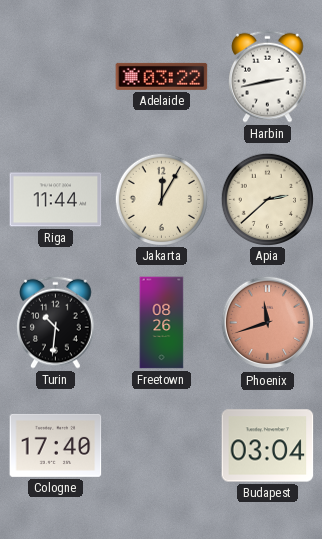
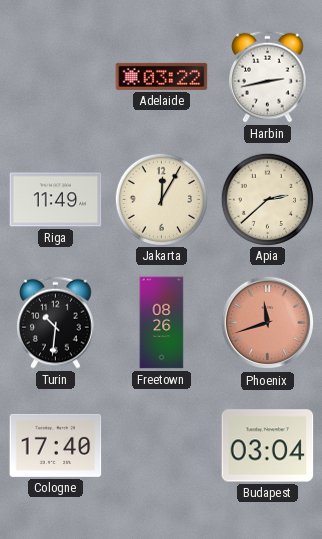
Riga: 11:44 -> 11:49 (56, 200)
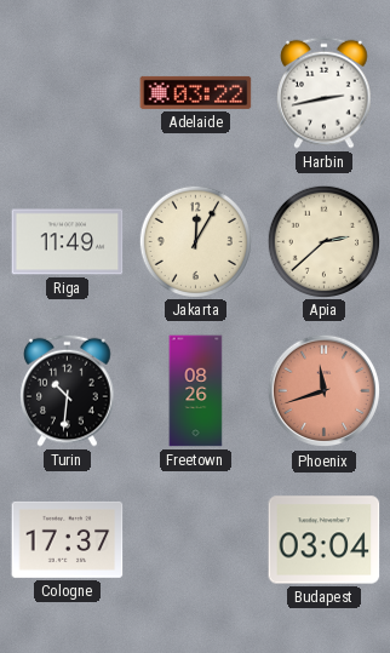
Cologne: 17:40 -> 17:37 (68, 539)
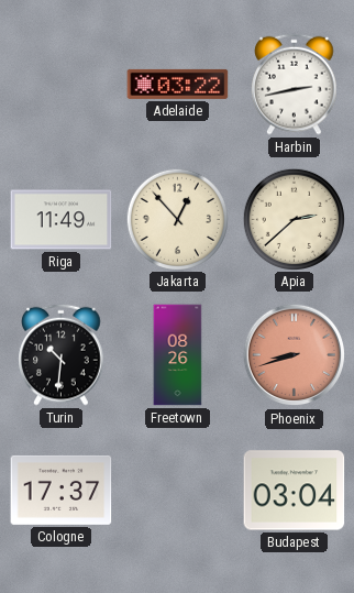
Jakarta: 12:05 -> 12:53 (177, 219)
Phoenix: 11:42 -> 8:42 (295, 355)
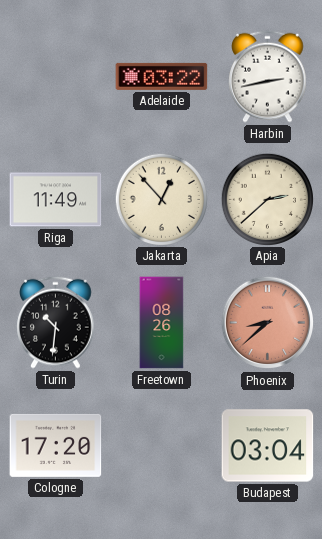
Phoenix: 8:42 -> 8:38 (268, 323)
Cologne: 17:37 -> 17:20 (56, 445)
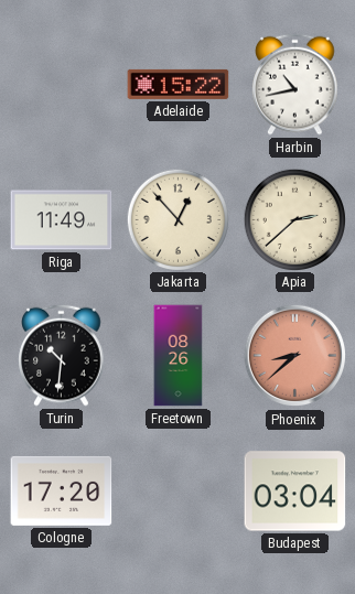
Adelaide: 03:22 -> 15:22 (179, 84)
Harbin: 2:43 -> 10:43 (295, 84)
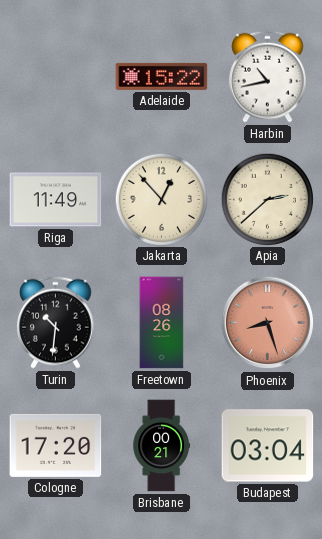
Phoenix: 8:38 -> 8:27 (268, 323)
Brisbane: none -> 00:21 (162, 446)
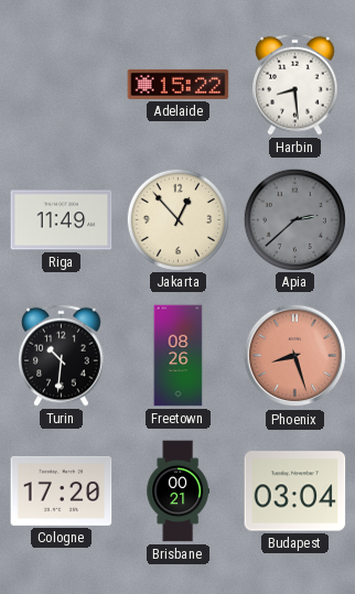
Harbin: 10:43 -> 8:29 (295, 84)
Apia dial: cream -> grey (294, 219)
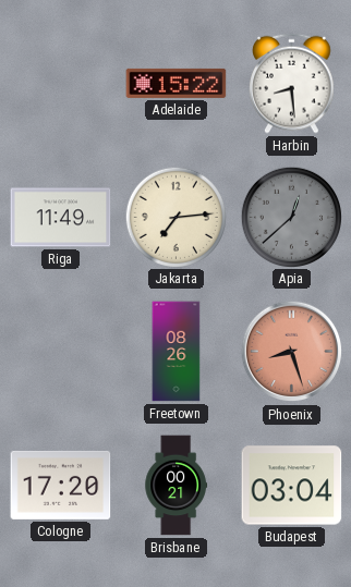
Jakarta: 12:53 -> 7:14 (175, 217)
Apia: 2:38 -> 12:38 (291, 217)
Turin: 10:31 -> none (62, 355)
